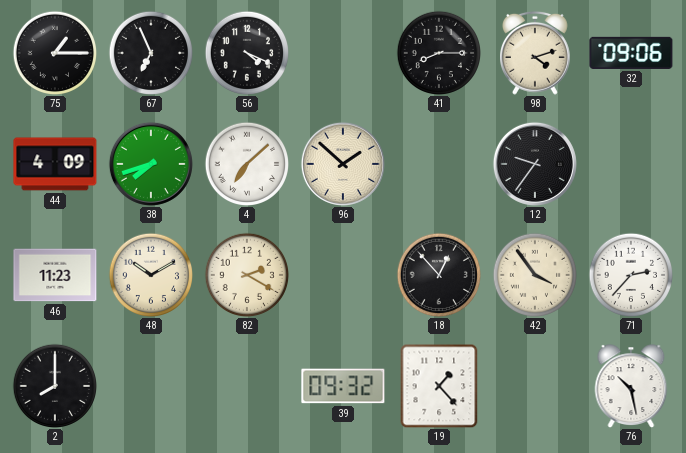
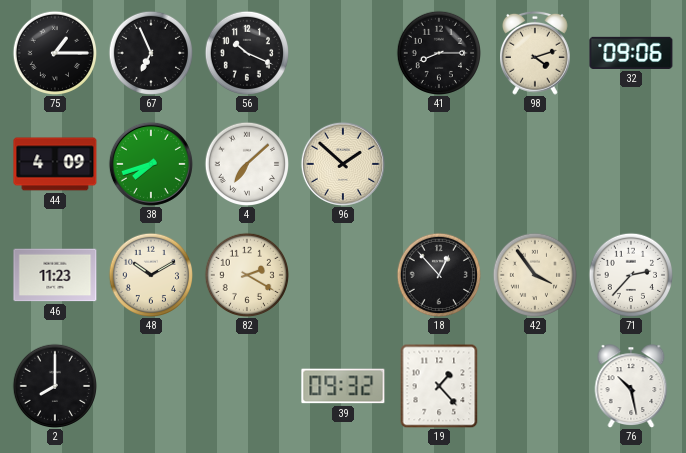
56: 4:19 -> 10:19 (246, 52)
12: 9:36 -> none (535, 164)
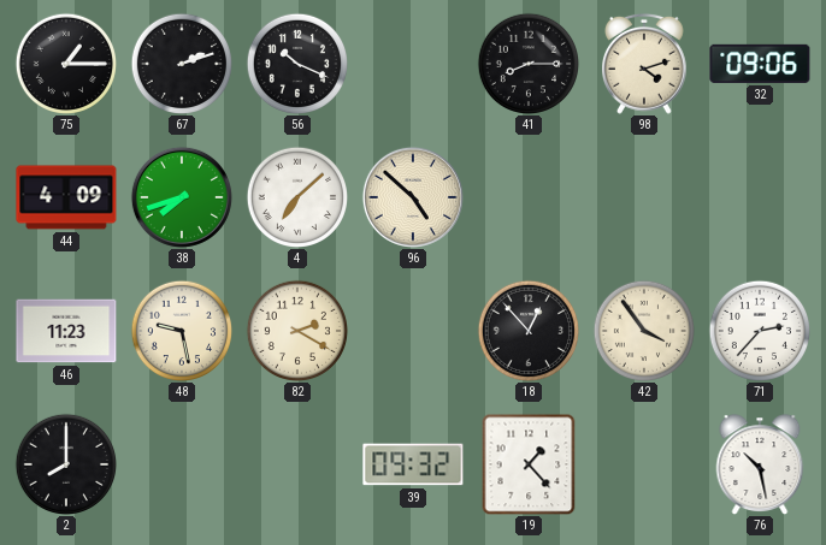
67: 6:56 -> 2:12 (181, 63)
96: 1:52 -> 4:52 (413, 197)
48: 10:10 -> 9:28 (181, 330)
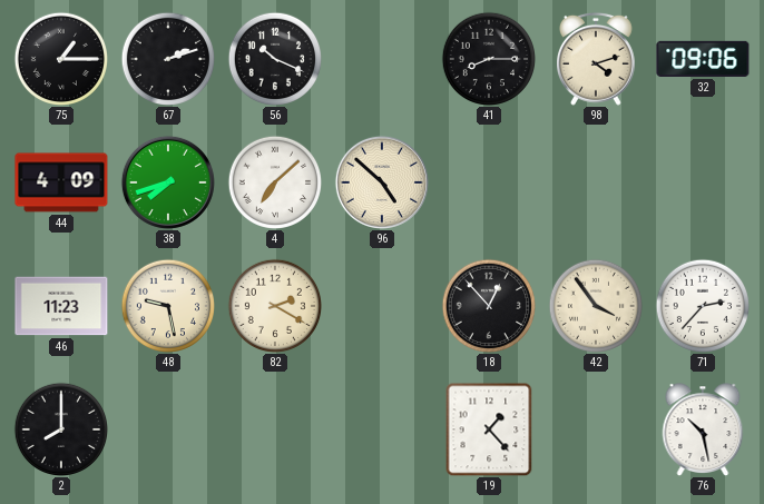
39: 09:32 -> none (413, 464)
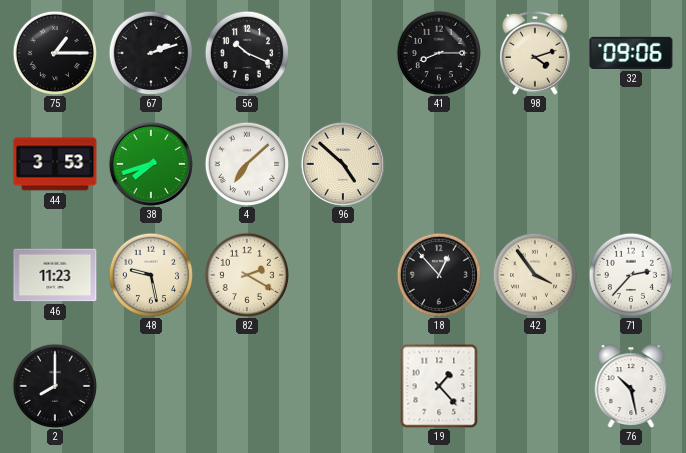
44: 4:09 -> 3:53 (55, 164)
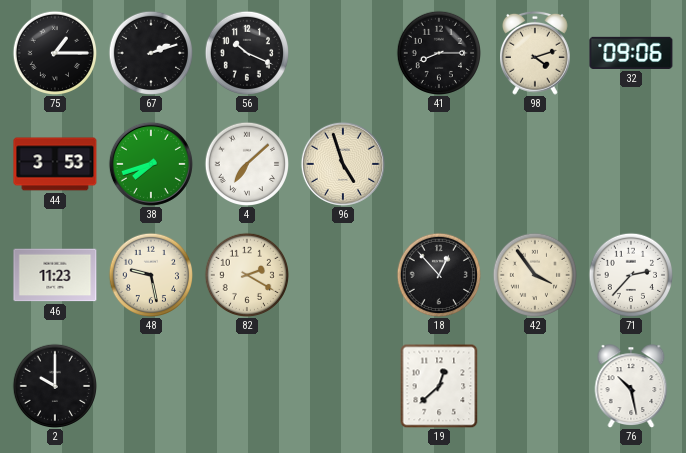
96: 4:52 -> 4:57 (343, 164)
2: 8:00 -> 10:00 (54, 385)
19: 1:23 -> 12:38 (439, 386)
